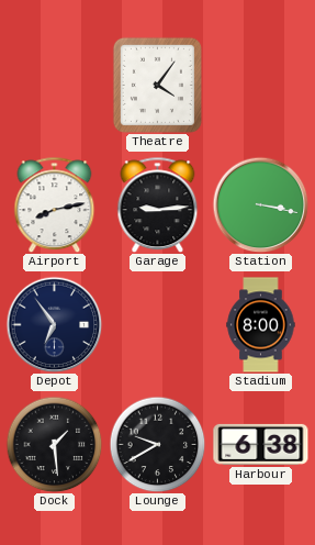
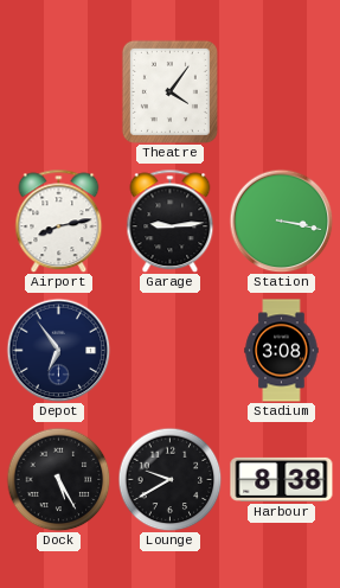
Stadium: 8:00 -> 3:08 (282, 351)
Dock: 1:29 -> 5:25 (58, 479)
Harbour: 6:38 -> 8:38 (282, 479)
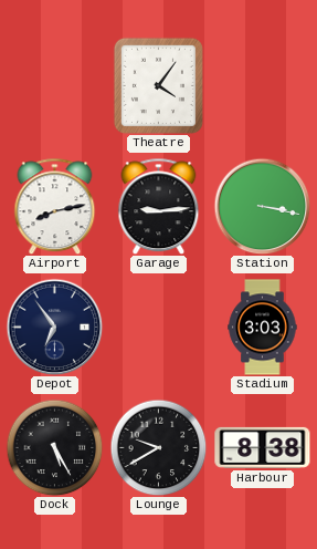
Stadium: 3:08 -> 3:03 (263, 328)
